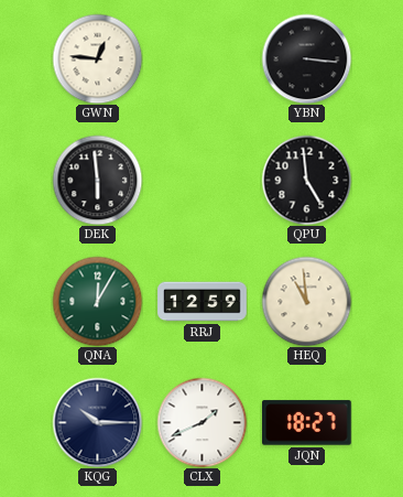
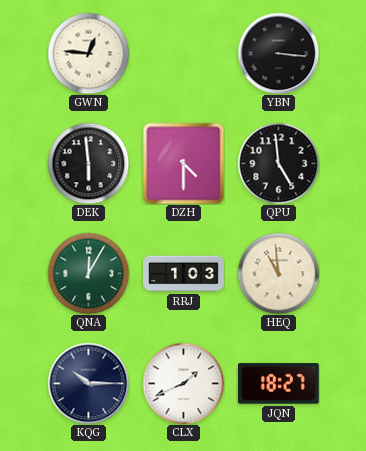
DZH: none -> 4:30 (183, 163)
RRJ: 12:59 -> 1:03 (184, 274)
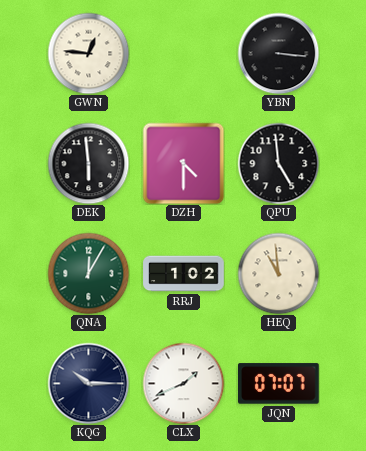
RRJ: 1:03 -> 1:02 (184, 274)
JQN: 18:27 -> 07:07 (279, 384)
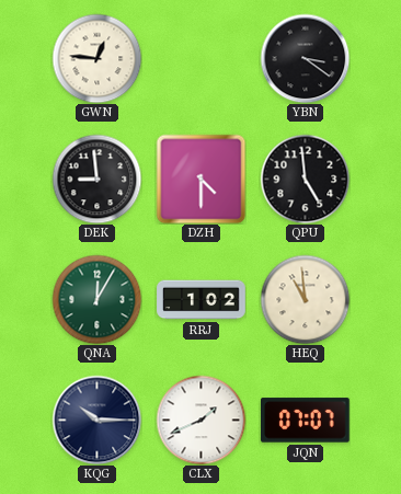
YBN: 3:16 -> 3:21 (305, 58)
DEK: 5:59 -> 8:59 (96, 179)
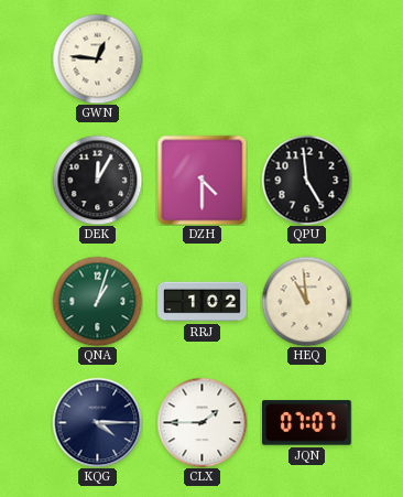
YBN: 3:21 -> none (305, 58)
DEK: 8:59 -> 12:05 (97, 180)
QNA: 12:05 -> 1:03 (97, 301)
KQG: 10:15 -> 4:15 (97, 422)
CLX: 1:41 -> 1:45 (201, 422)
